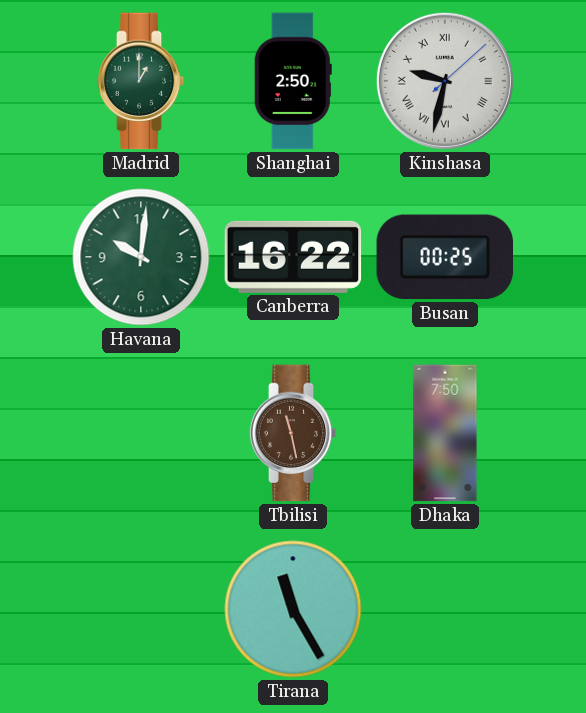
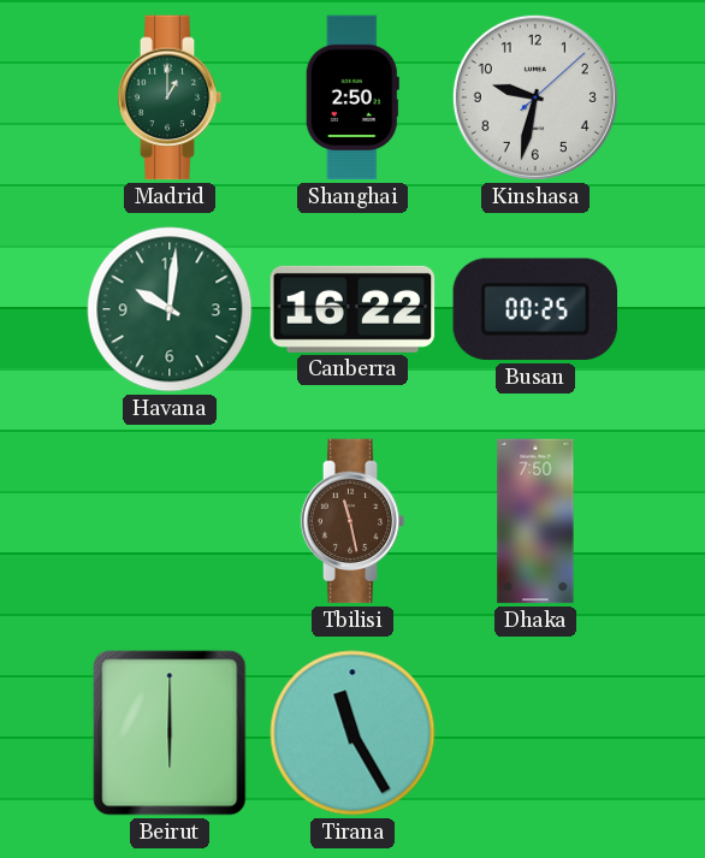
Kinshasa numerals: Roman -> Arabic (535, 97)
Beirut: none -> 6:00 (170, 733)
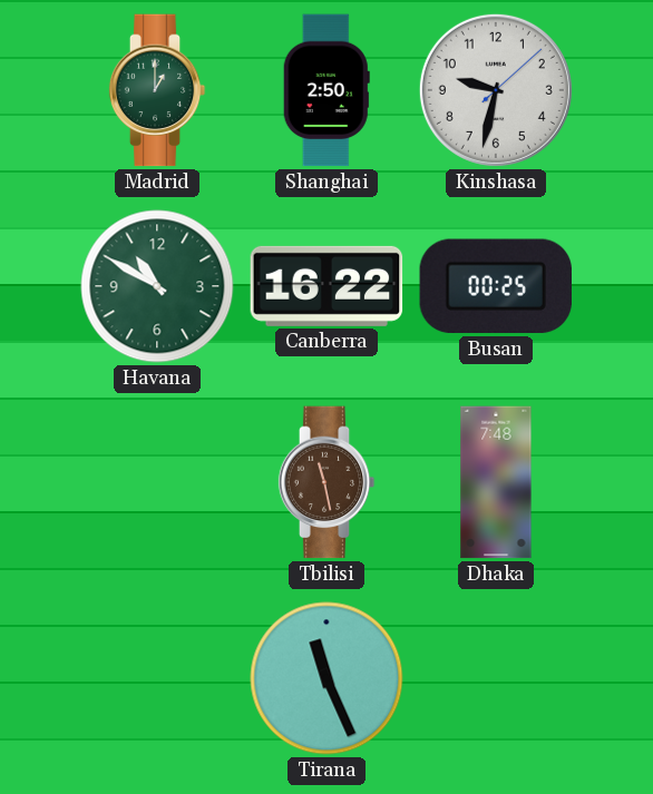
Havana: 10:01 -> 10:50 (157, 286)
Dhaka: 7:50 -> 7:48 (496, 482)
Beirut: 6:00 -> none (170, 733)
Tirana: 11:25 -> 11:26 (326, 678)
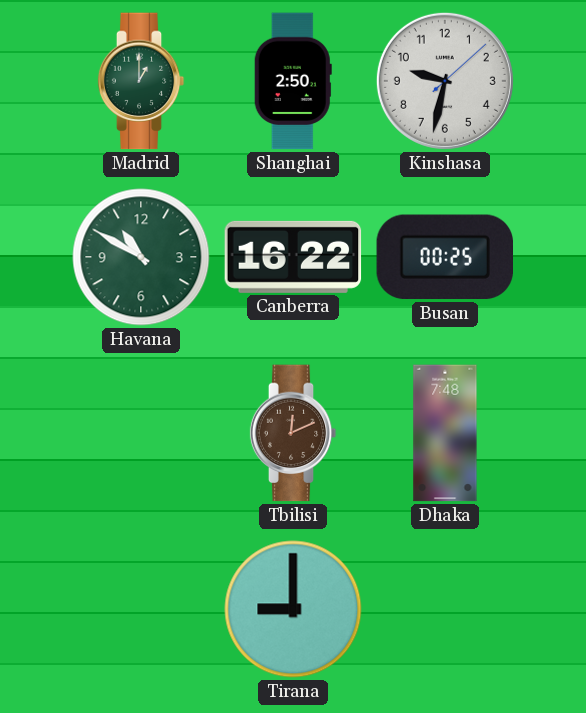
Tbilisi: 11:28 -> 12:11 (293, 433)
Tirana: 11:26 -> 9:00 (293, 609)
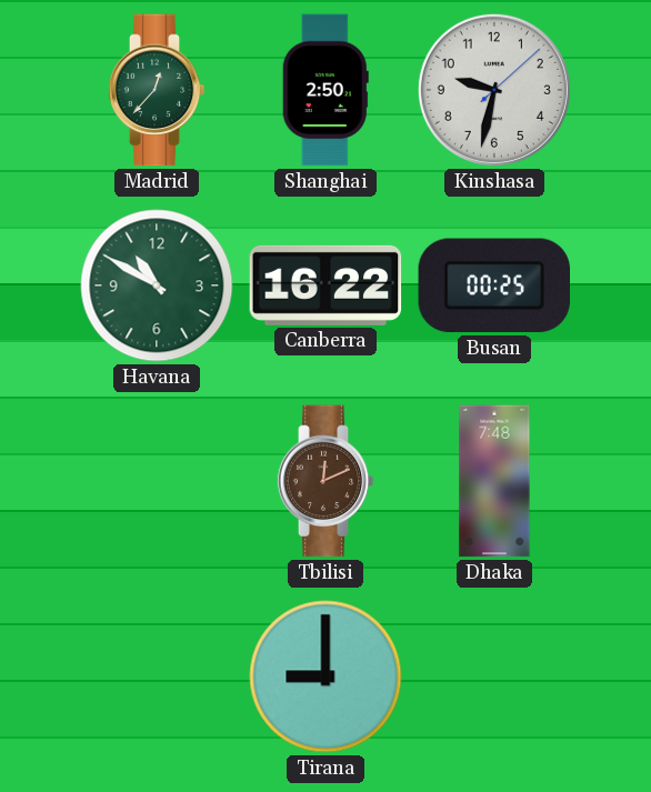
Madrid: 1:00 -> 12:37 (157, 90)
